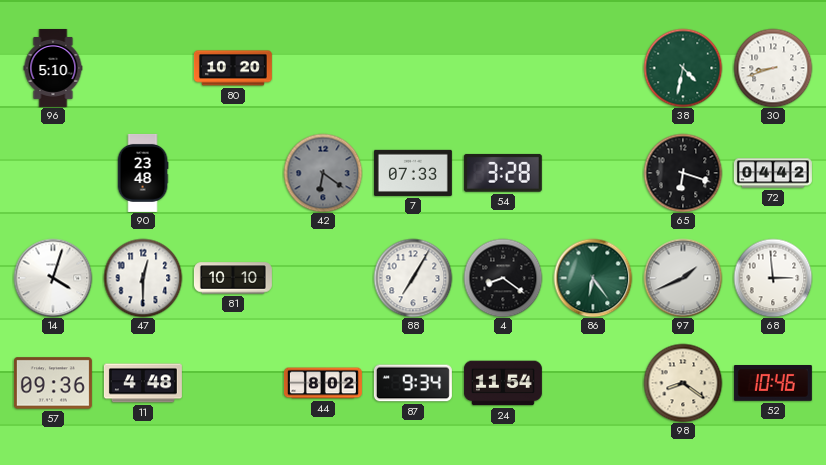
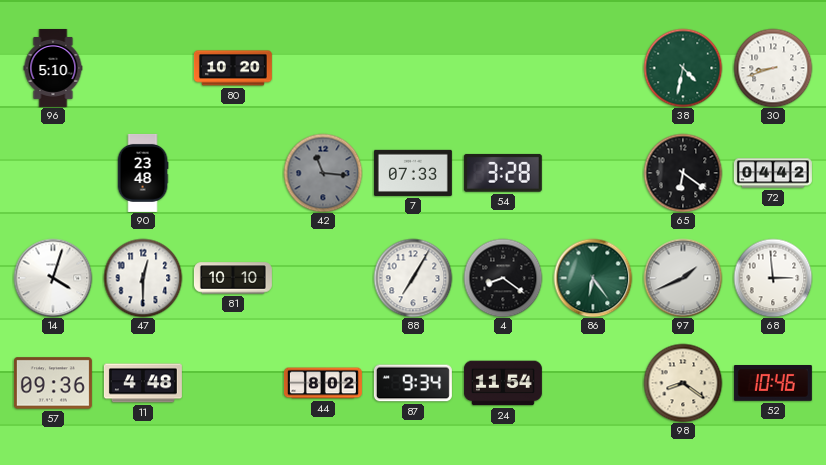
42: 6:21 -> 11:16 (323, 173)
65: 6:18 -> 6:21 (683, 173)
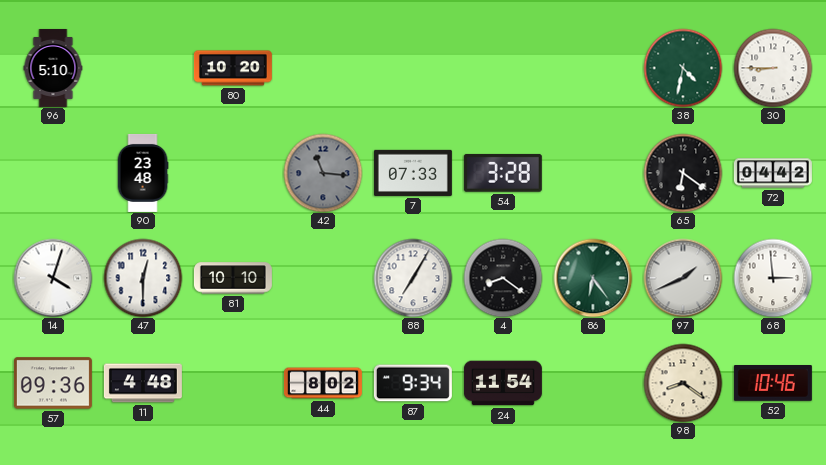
30: 8:42 -> 8:45 (773, 68)
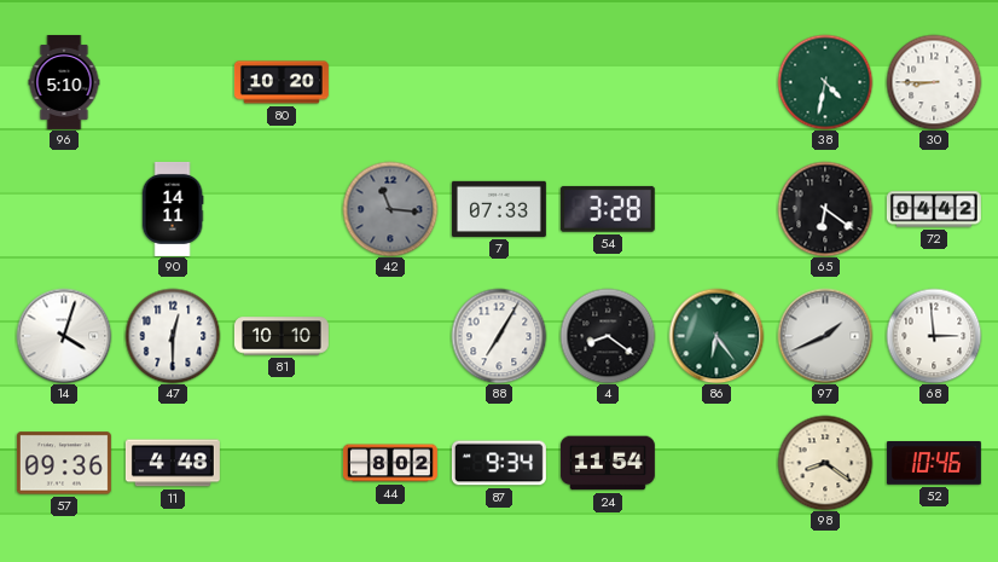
90: 23:48 -> 14:11 (173, 209)
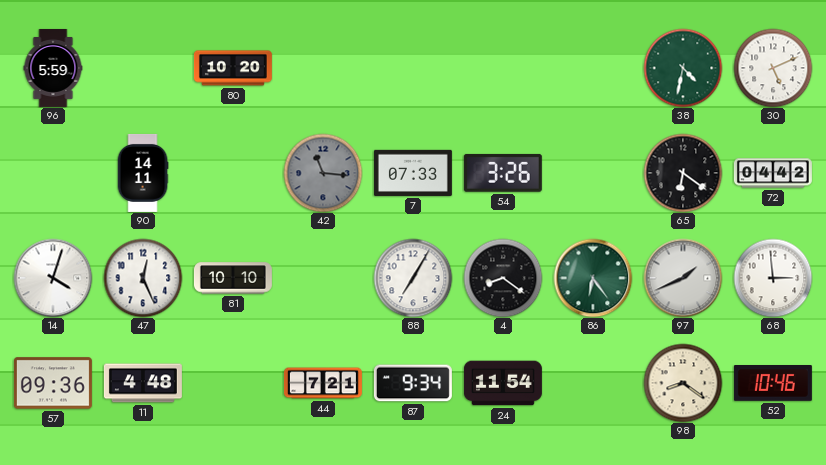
96: 5:10 -> 5:59 (53, 68)
30: 8:45 -> 5:11 (773, 68)
54: 3:28 -> 3:26 (503, 173)
47: 12:30 -> 12:26 (143, 278)
44: 8:02 -> 7:21 (323, 383)
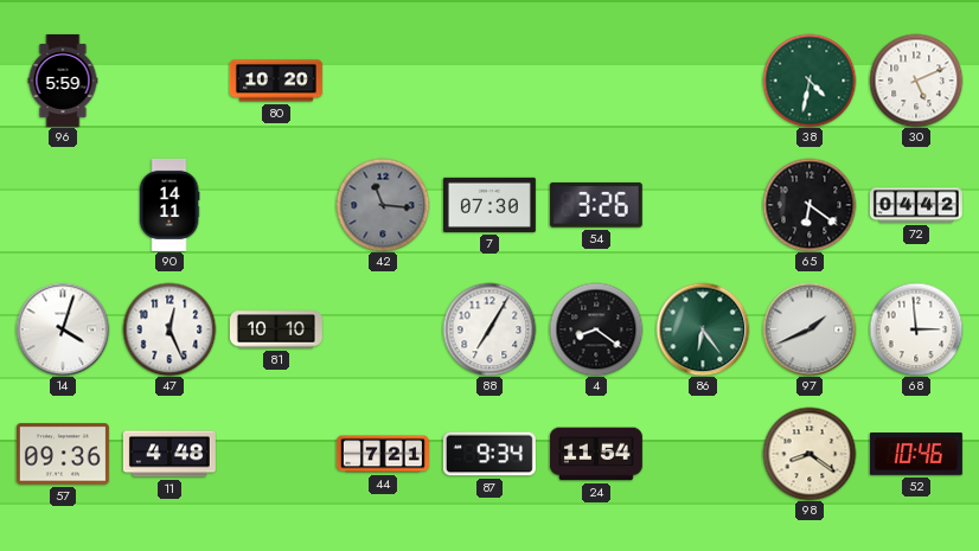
7: 07:33 -> 07:30 (489, 205)
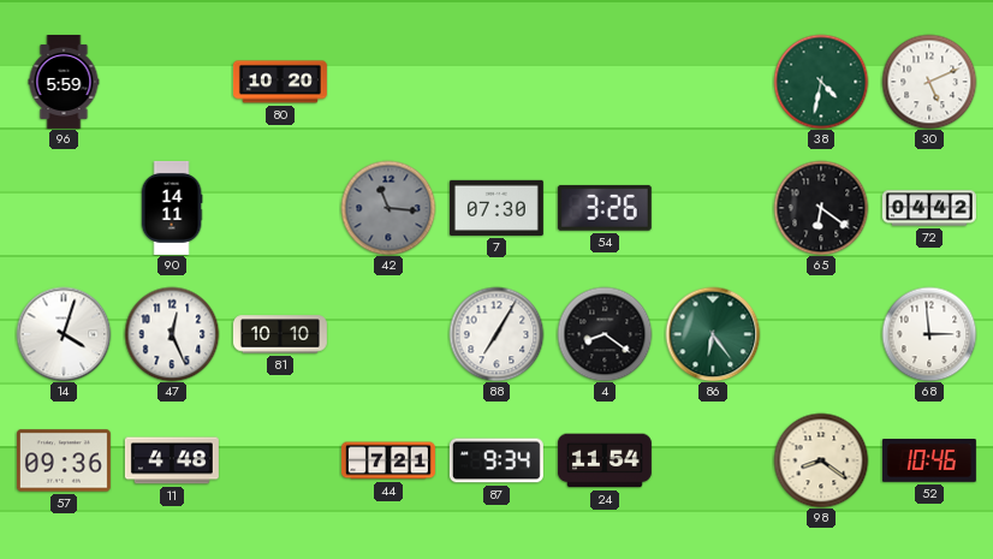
97: 1:41 -> none (810, 329)
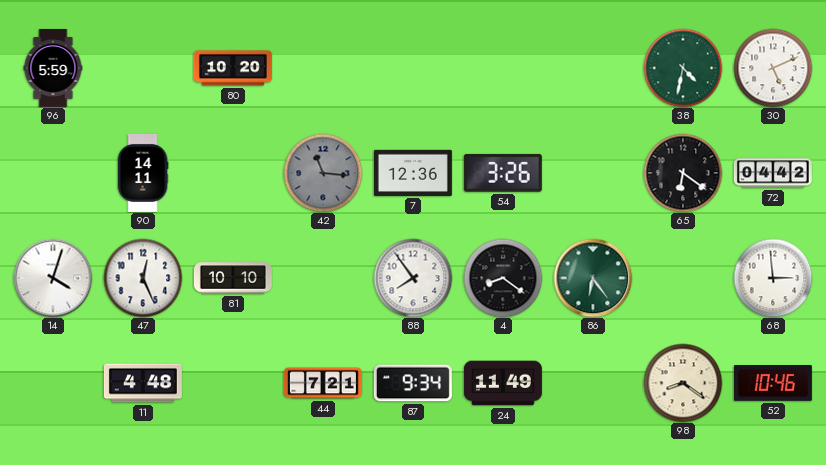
7: 07:30 -> 12:36 (413, 173)
88: 7:05 -> 7:54 (413, 278)
57: 09:36 -> none (64, 460)
24: 11:54 -> 11:49 (503, 383)
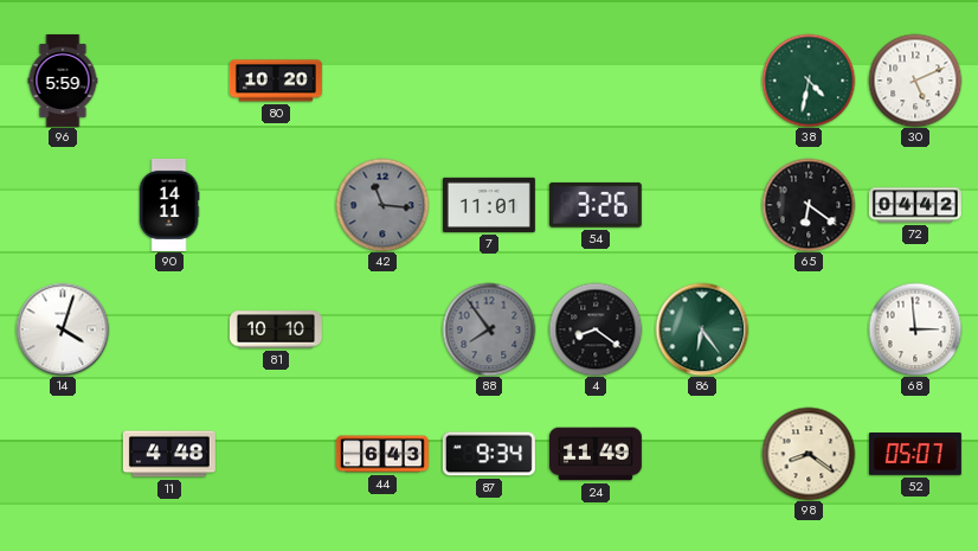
7: 12:36 -> 11:01 (489, 205)
47: 12:26 -> none (143, 278)
88 dial: white -> grey (489, 329)
44: 7:21 -> 6:43 (382, 454)
52: 10:46 -> 05:07 (915, 454)
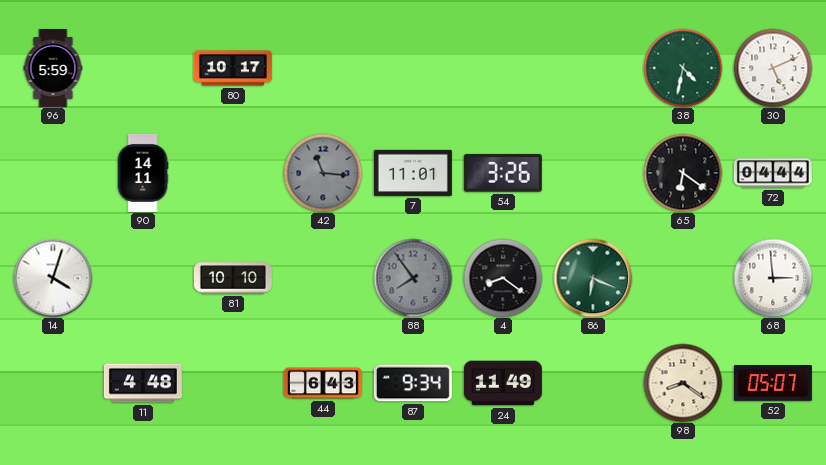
80: 10:20 -> 10:17 (233, 68)
72: 04:42 -> 04:44 (773, 173)
86: 6:24 -> 6:19 (593, 278)
